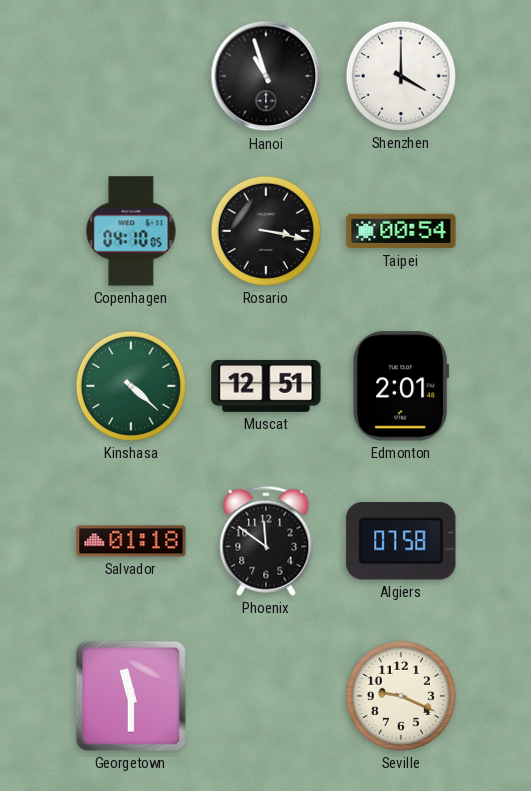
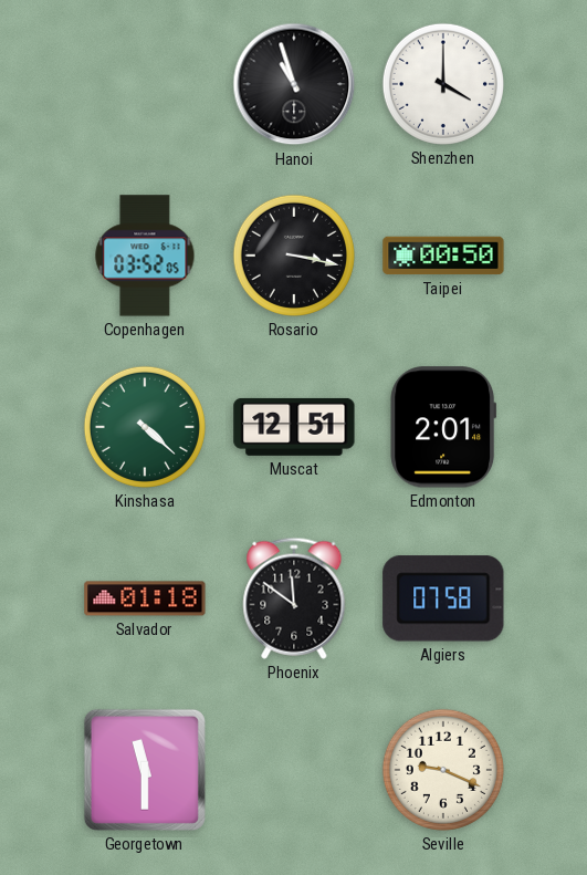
Copenhagen: 04:10 -> 03:52 (145, 256)
Taipei: 00:54 -> 00:50 (443, 256)
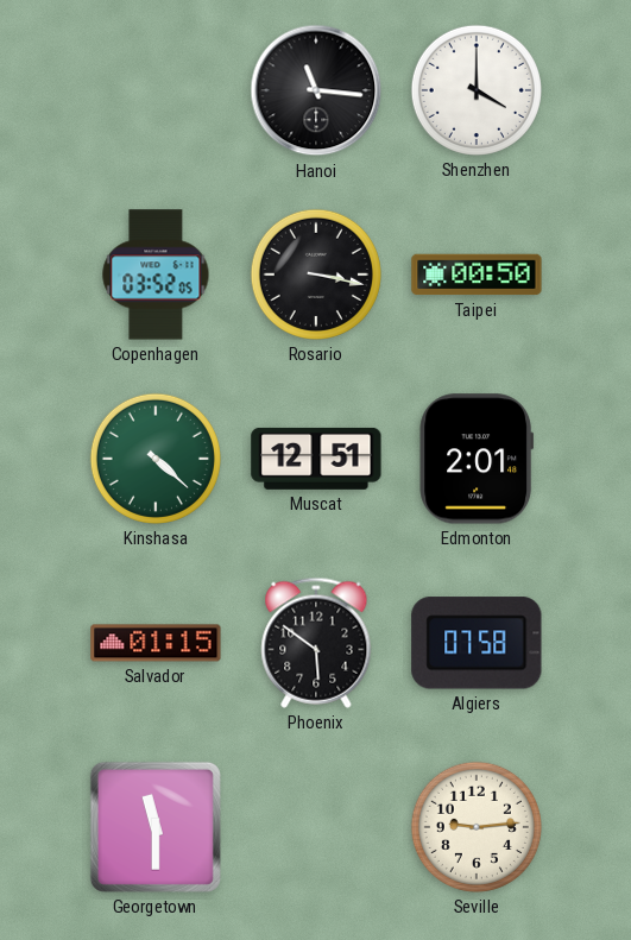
Hanoi: 10:57 -> 11:16 (316, 90)
Salvador: 01:18 -> 01:15 (156, 643)
Phoenix: 11:51 -> 5:51 (316, 643)
Seville: 9:19 -> 9:14 (477, 827)
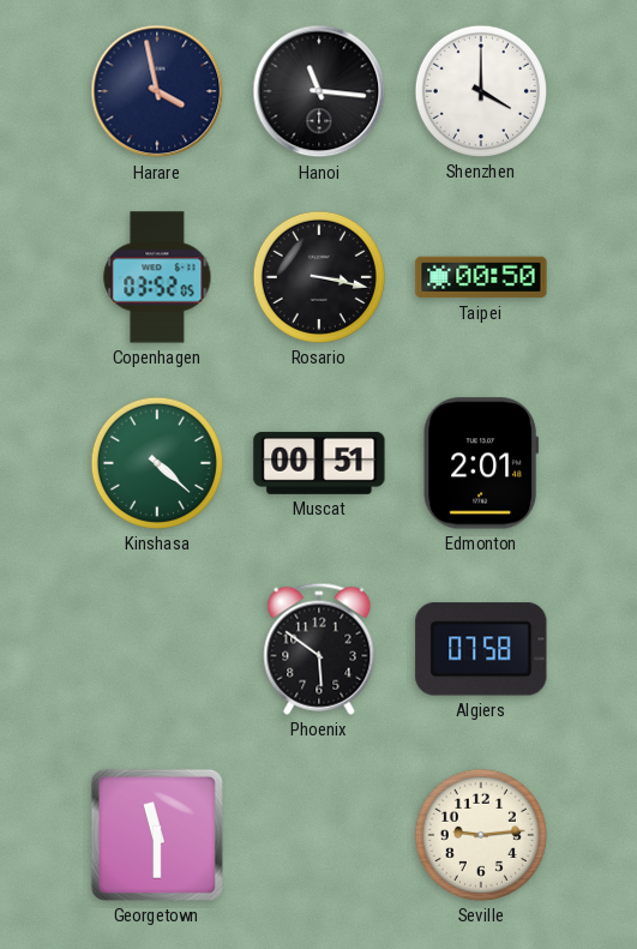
Harare: none -> 3:58 (157, 91)
Muscat: 12:51 -> 00:51 (319, 463)
Salvador: 01:15 -> none (156, 643)
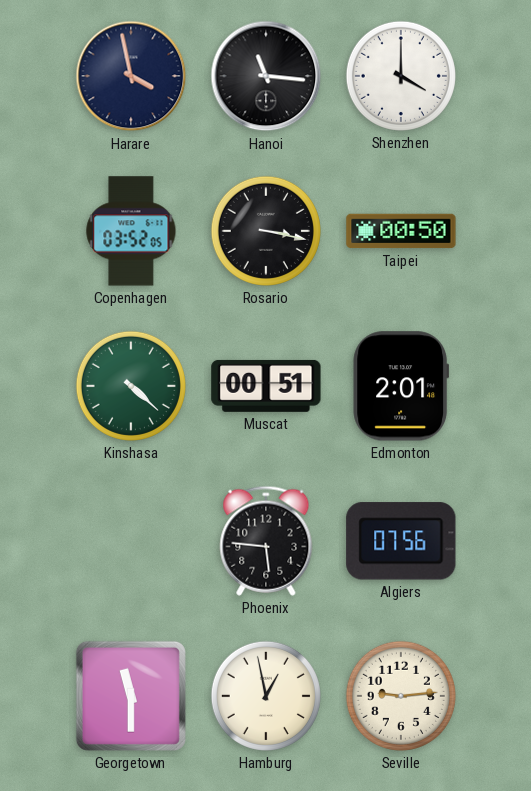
Phoenix: 5:51 -> 5:46 (266, 541)
Algiers: 07:58 -> 07:56 (401, 541)
Hamburg: none -> 12:58 (266, 696)
